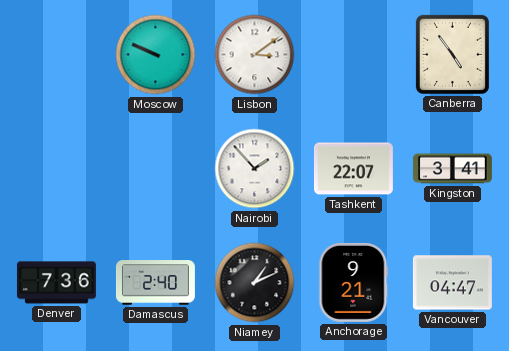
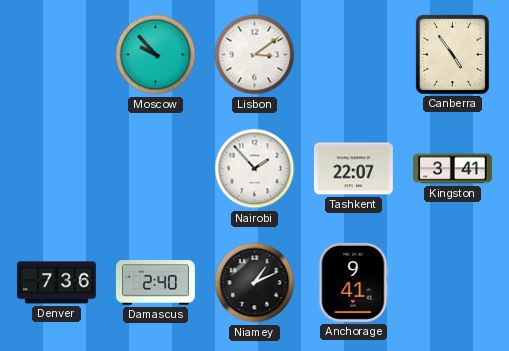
Moscow: 9:49 -> 9:53 (156, 55)
Anchorage: 9:21 -> 9:41 (354, 282)
Vancouver: 04:47 -> none (452, 283)
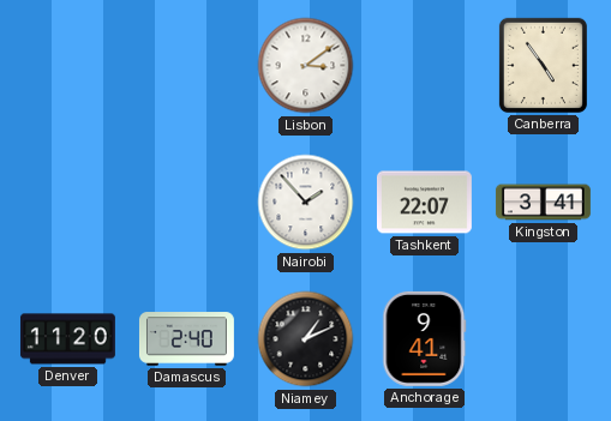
Moscow: 9:53 -> none (156, 55)
Denver: 7:36 -> 11:20 (67, 339)
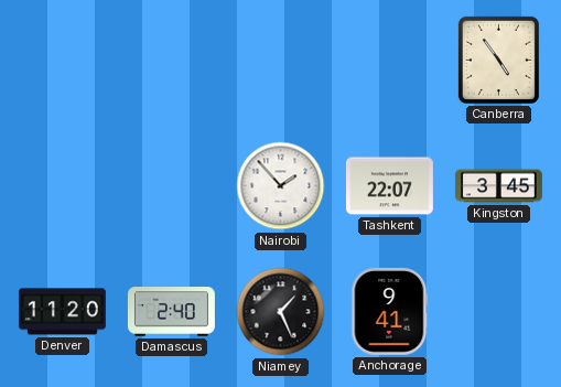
Lisbon: 3:09 -> none (306, 66)
Kingston: 3:41 -> 3:45 (498, 186)
Niamey: 1:11 -> 1:26 (281, 312)
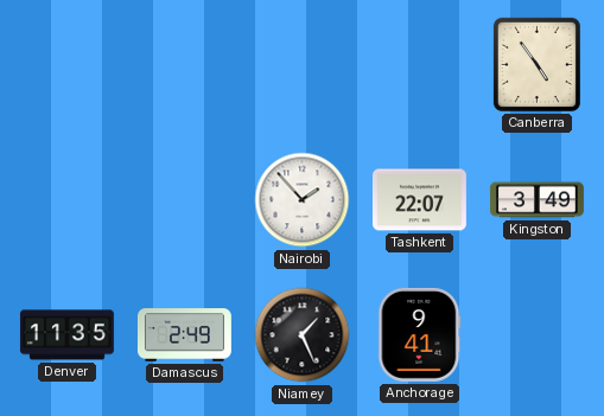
Kingston: 3:45 -> 3:49 (536, 200)
Denver: 11:20 -> 11:35 (66, 335)
Damascus: 2:40 -> 2:49 (184, 335)
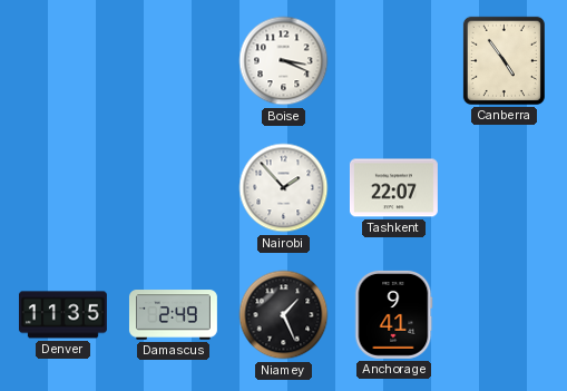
Boise: none -> 3:19 (284, 61)
Kingston: 3:49 -> none (536, 200)
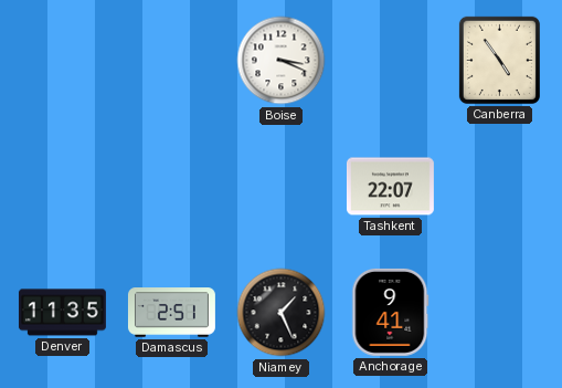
Nairobi: 1:53 -> none (284, 188)
Damascus: 2:49 -> 2:51 (171, 313)
